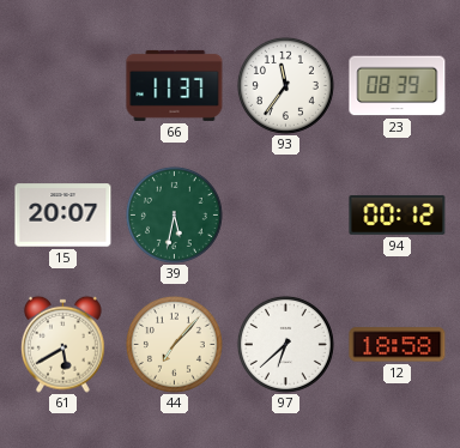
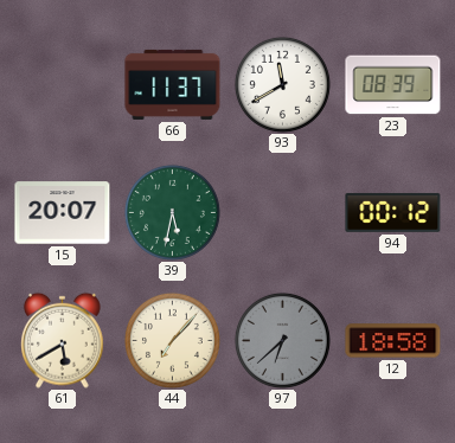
93: 11:36 -> 11:40 (282, 84)
97 dial: white -> grey (282, 340)
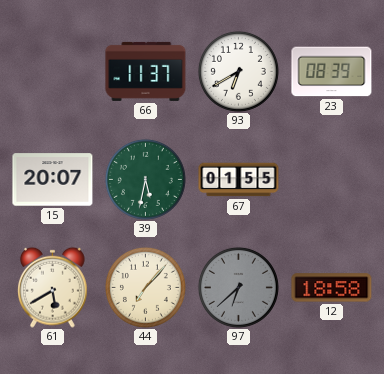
93: 11:40 -> 6:40 (238, 71)
67: none -> 01:55 (239, 180)
94: 00:12 -> none (393, 212)
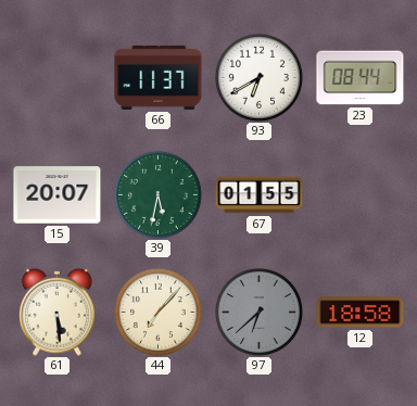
23: 08:39 -> 08:44 (361, 78)
61: 5:40 -> 5:29 (58, 312)
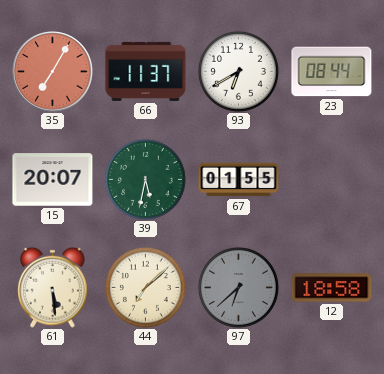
35: none -> 7:05 (53, 72)
44: 7:07 -> 7:08 (145, 287)
